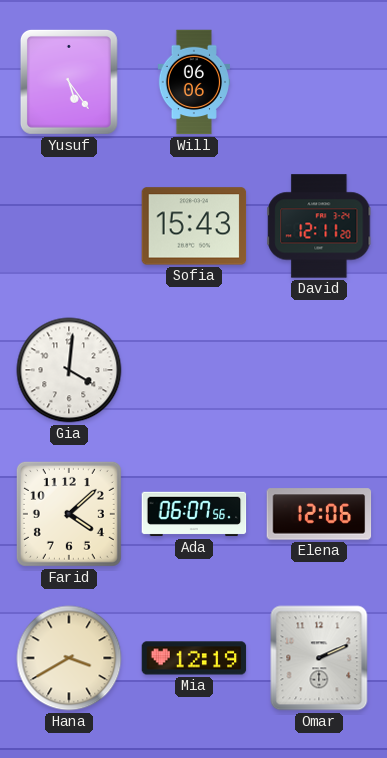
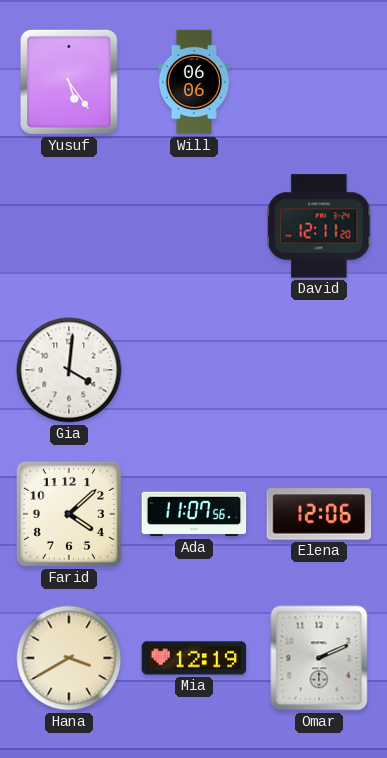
Sofia: 15:43 -> none (194, 226)
Ada: 06:07 -> 11:07 (194, 514)
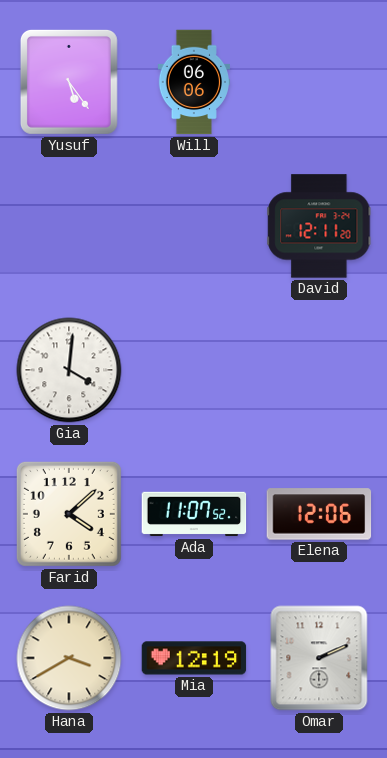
Ada: 11:07:56 -> 11:07:52 (194, 514)
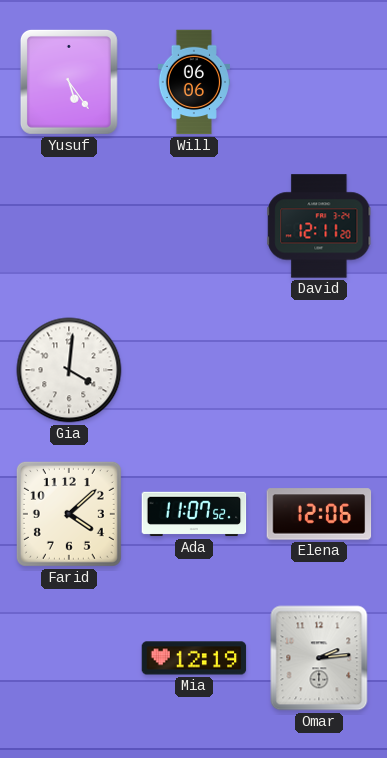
Hana: 3:40 -> none (69, 658)
Omar: 2:11 -> 2:14 (319, 658)
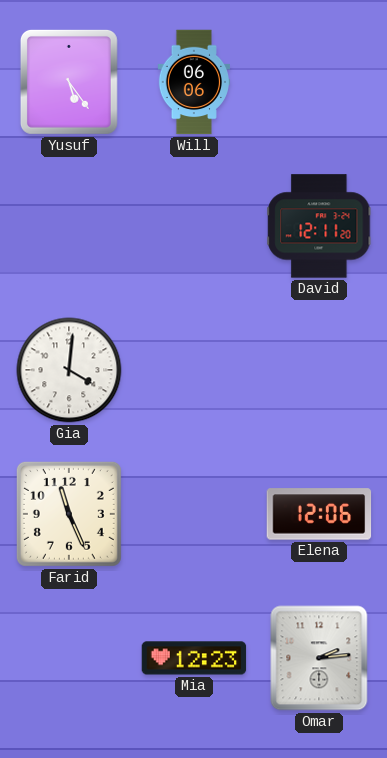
Farid: 4:08 -> 11:26 (69, 514)
Ada: 11:07 -> none (194, 514)
Mia: 12:19 -> 12:23 (194, 658)
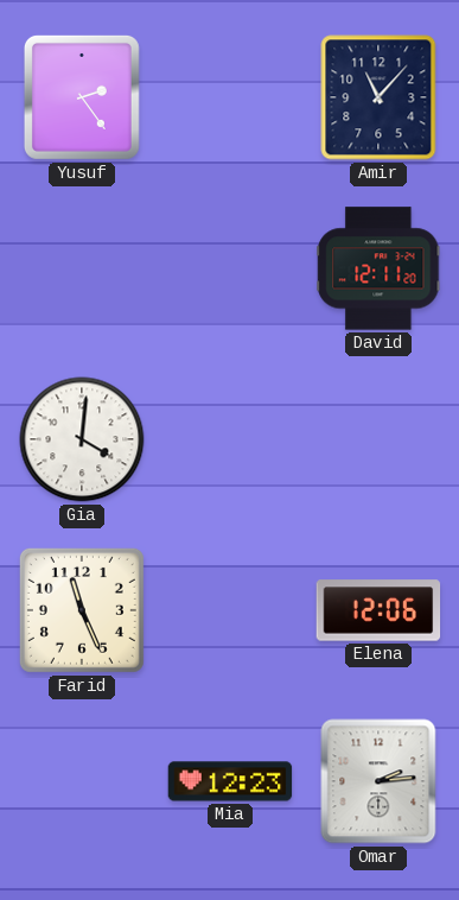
Yusuf: 5:24 -> 2:24 (82, 97)
Will: 06:06 -> none (194, 82)
Amir: none -> 11:07 (378, 97)
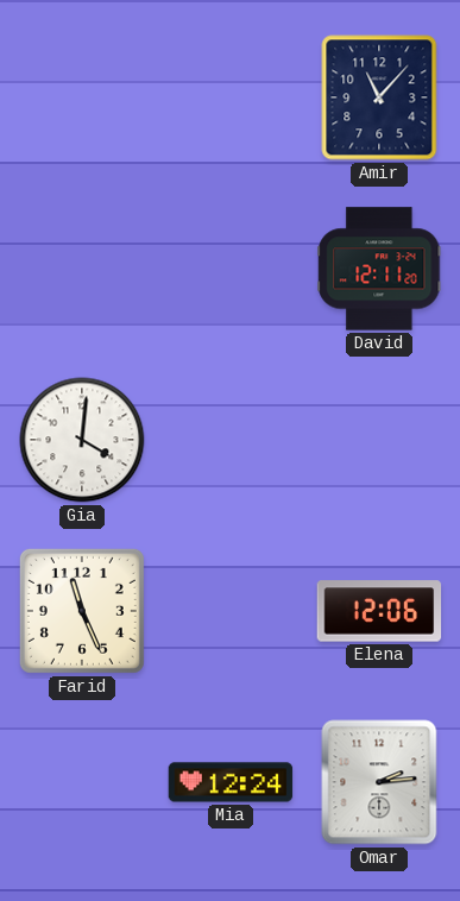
Yusuf: 2:24 -> none (82, 97)
Mia: 12:23 -> 12:24 (231, 782)
